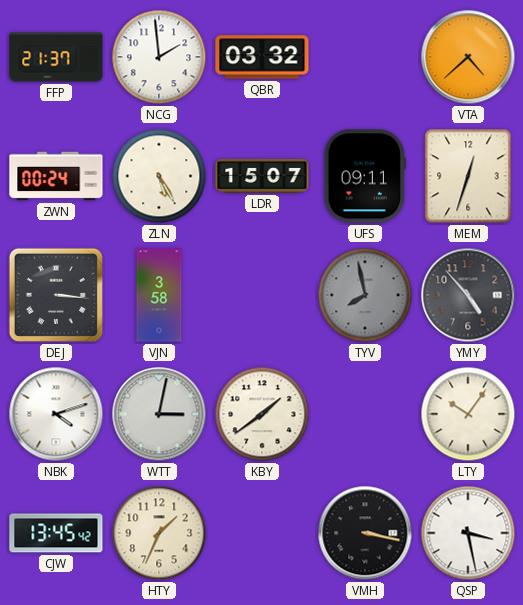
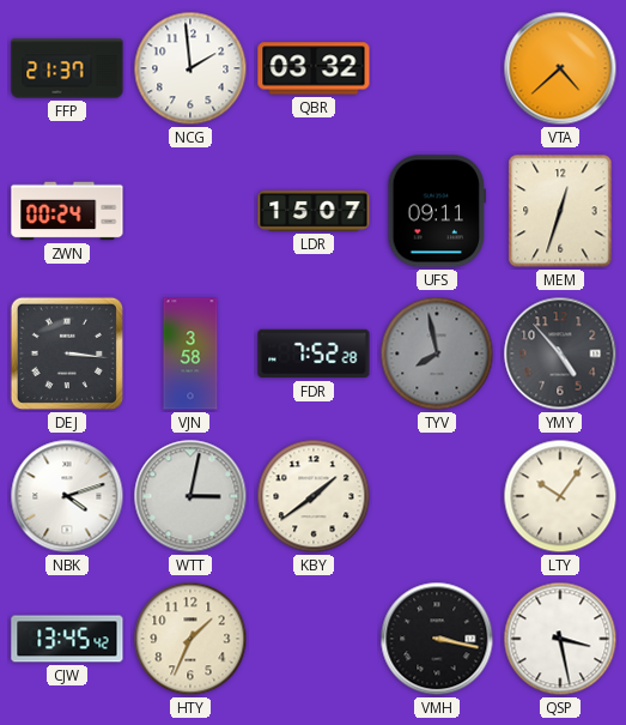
ZLN: 5:25 -> none (159, 176)
FDR: none -> 7:52 (314, 354)
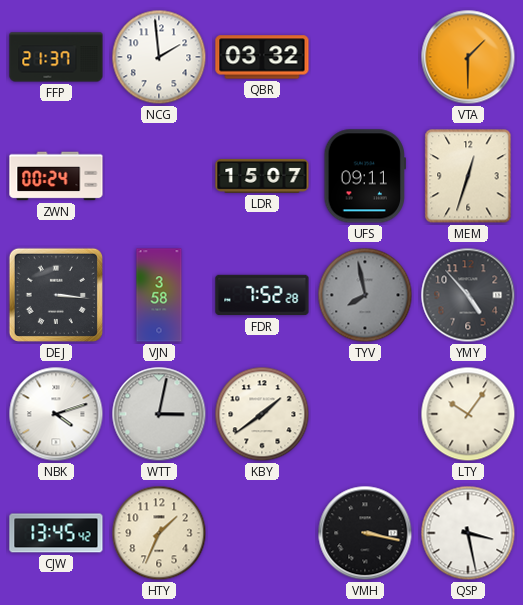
VTA: 4:38 -> 1:30 (468, 57)
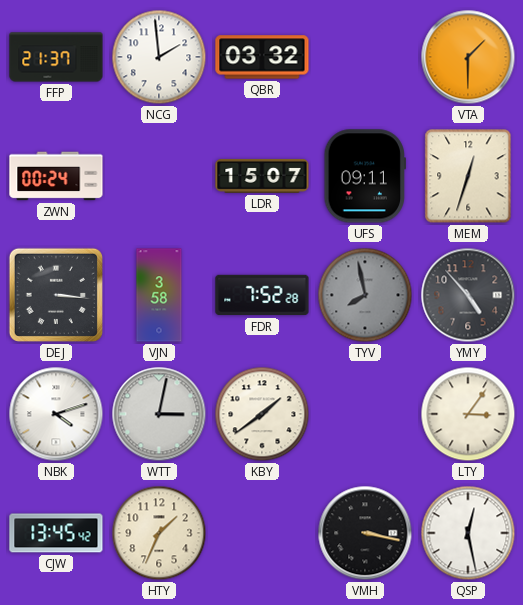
LTY: 10:06 -> 3:06 (468, 414)
QSP: 3:28 -> 12:28 (468, 533)
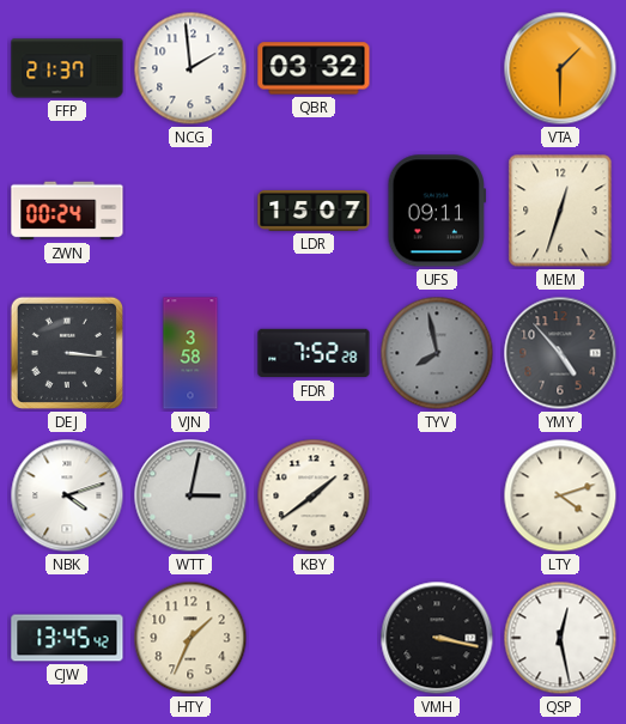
LTY: 3:06 -> 4:12 (560, 495)
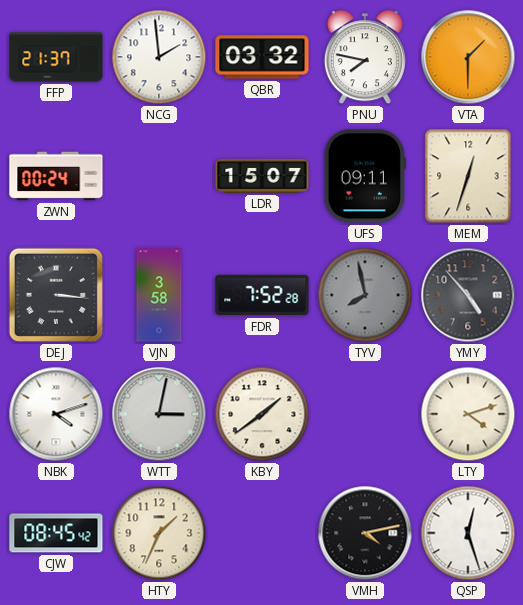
PNU: none -> 7:47 (365, 58)
CJW: 13:45 -> 08:45 (56, 533)
VMH: 3:17 -> 4:13 (365, 533)
QSP: 12:28 -> 12:27 (468, 533)
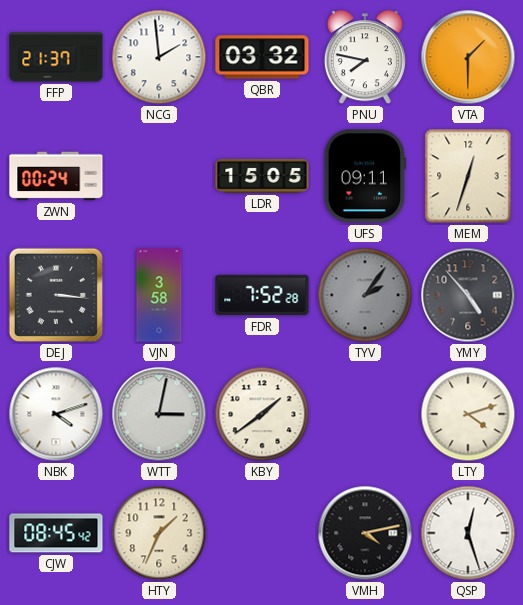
LDR: 15:07 -> 15:05 (262, 176)
TYV: 7:58 -> 2:06 (365, 295)
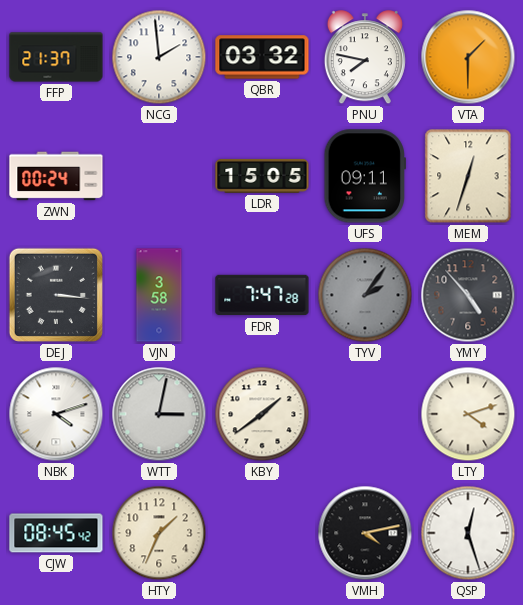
FDR: 7:52 -> 7:47 (262, 295)
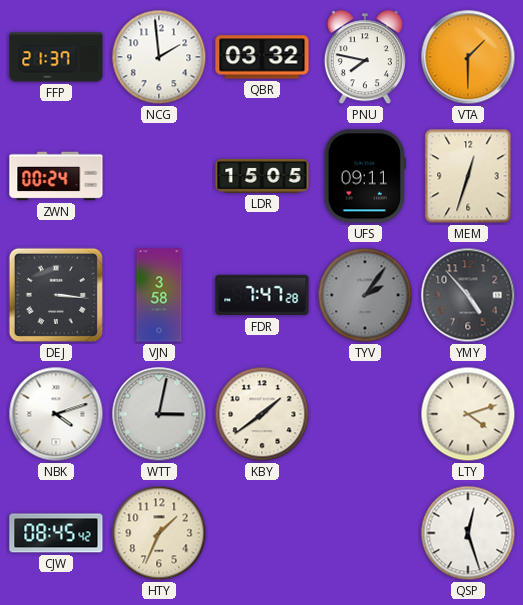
VMH: 4:13 -> none (365, 533)
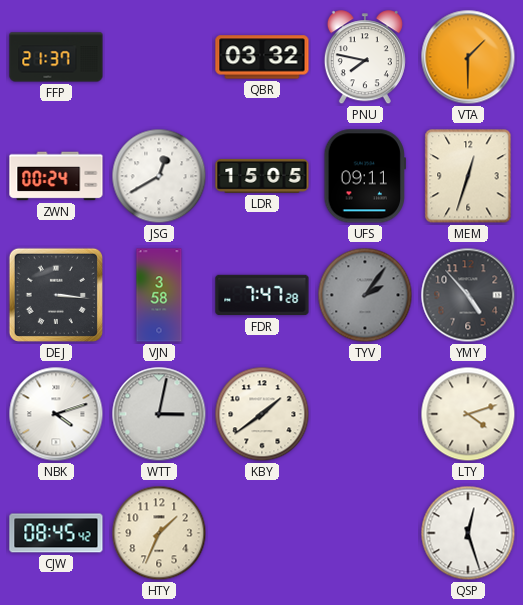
NCG: 1:59 -> none (159, 57)
JSG: none -> 12:40 (159, 176)
